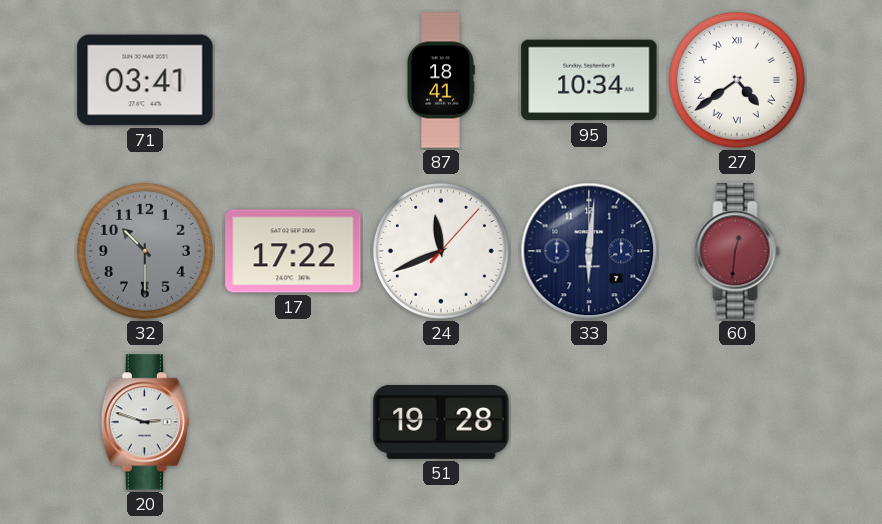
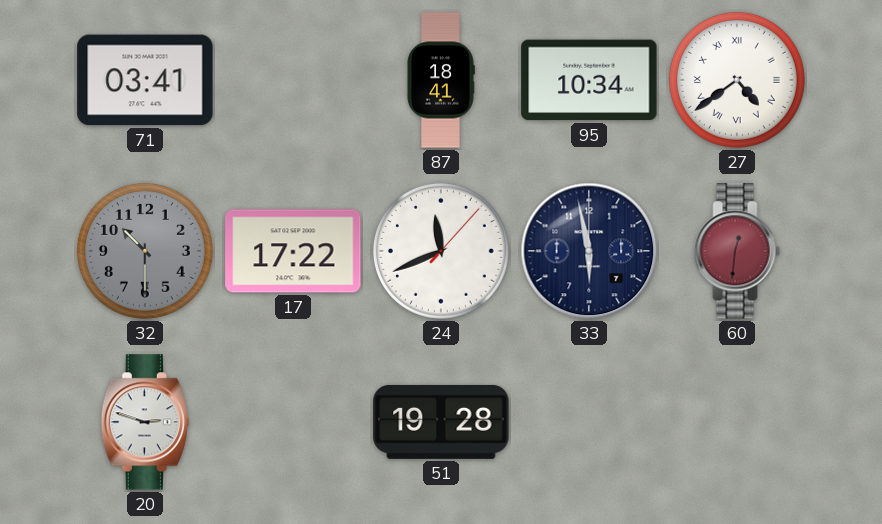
33: 6:01 -> 5:58 (589, 251)
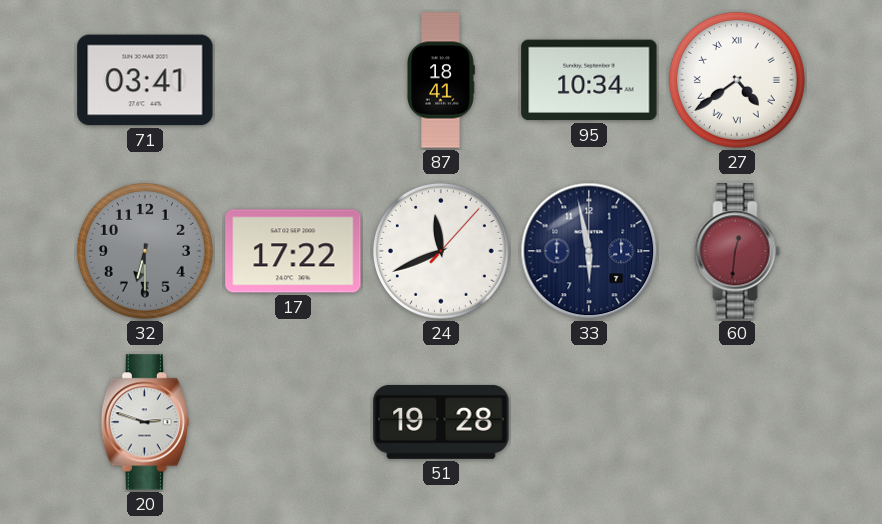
32: 10:30 -> 6:30 (145, 251)
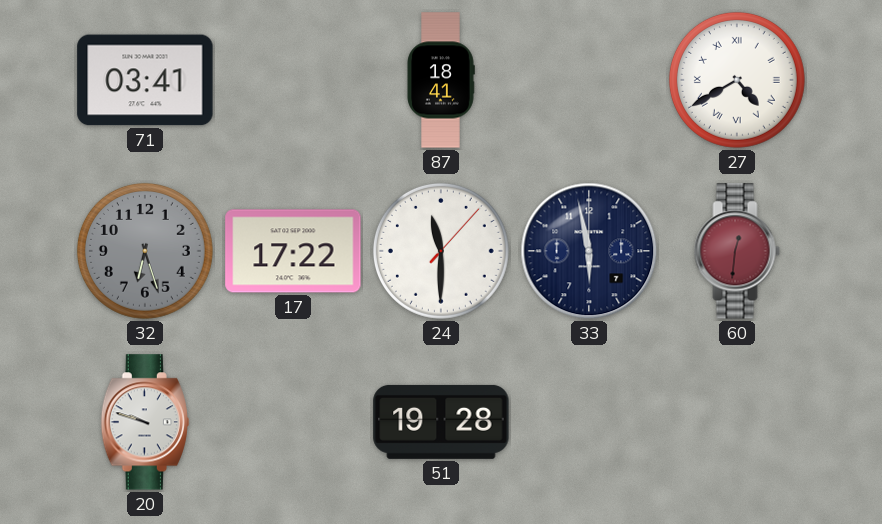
95: 10:34 -> none (589, 80)
27: 4:39 -> 4:40 (737, 80)
32: 6:30 -> 6:27 (145, 251)
24: 11:41 -> 11:30 (441, 251)
20: 2:48 -> 9:48 (145, 422)
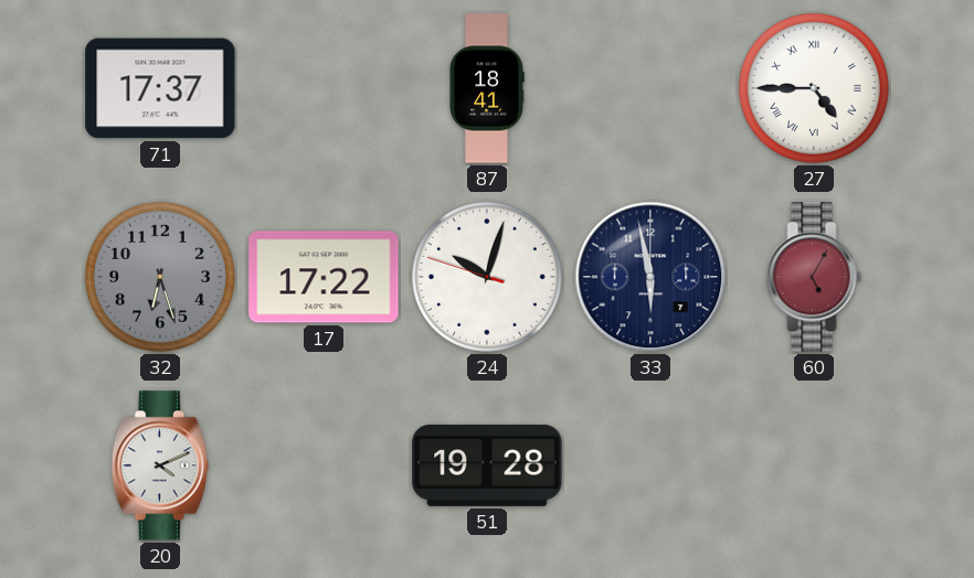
71: 03:41 -> 17:37 (160, 88)
27: 4:40 -> 4:45 (814, 88)
24: 11:30 -> 10:02 (487, 277)
60: 12:31 -> 5:05 (814, 277)
20: 9:48 -> 4:11 (160, 465)
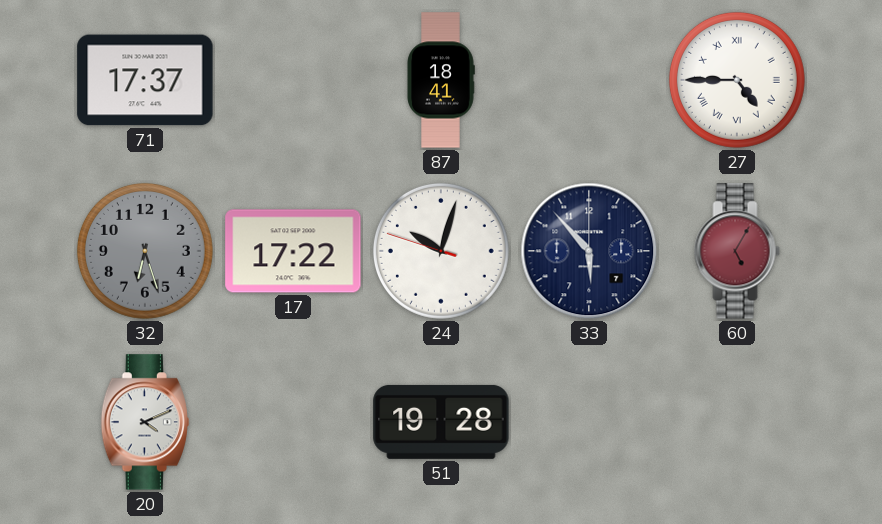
33: 5:58 -> 5:53 (589, 251)
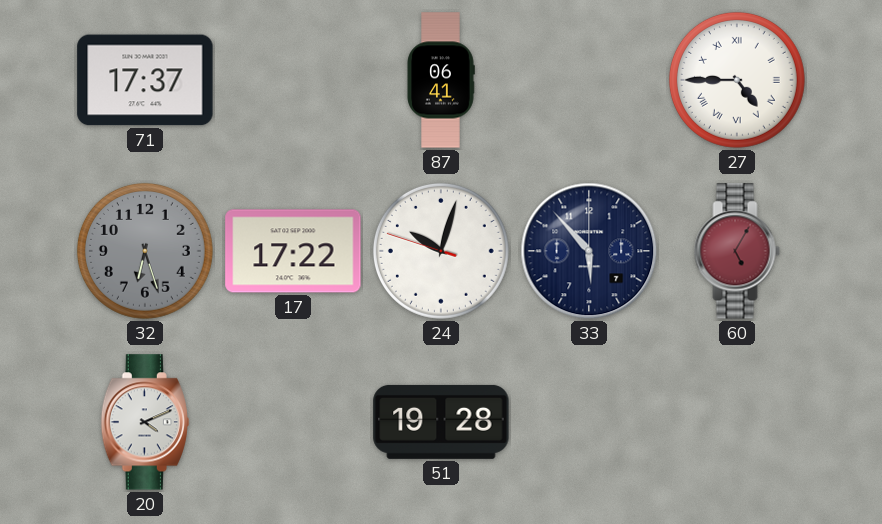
87: 18:41 -> 06:41 (441, 80)
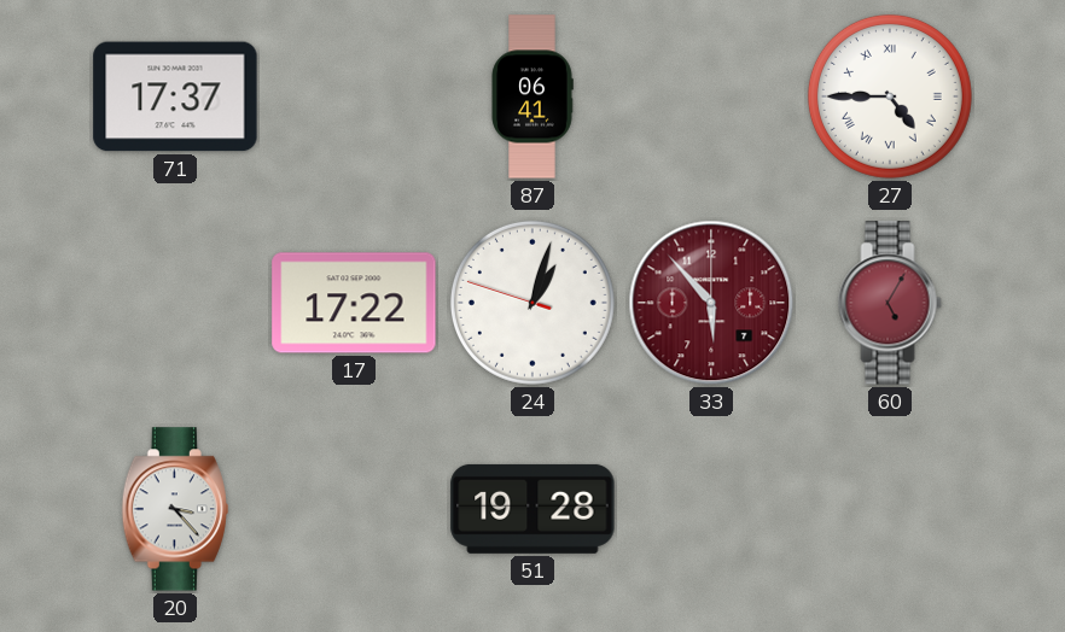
32: 6:27 -> none (145, 251)
24: 10:02 -> 1:02 (532, 303)
33 dial: navy -> burgundy (711, 303)
20: 4:11 -> 3:23 (175, 509)
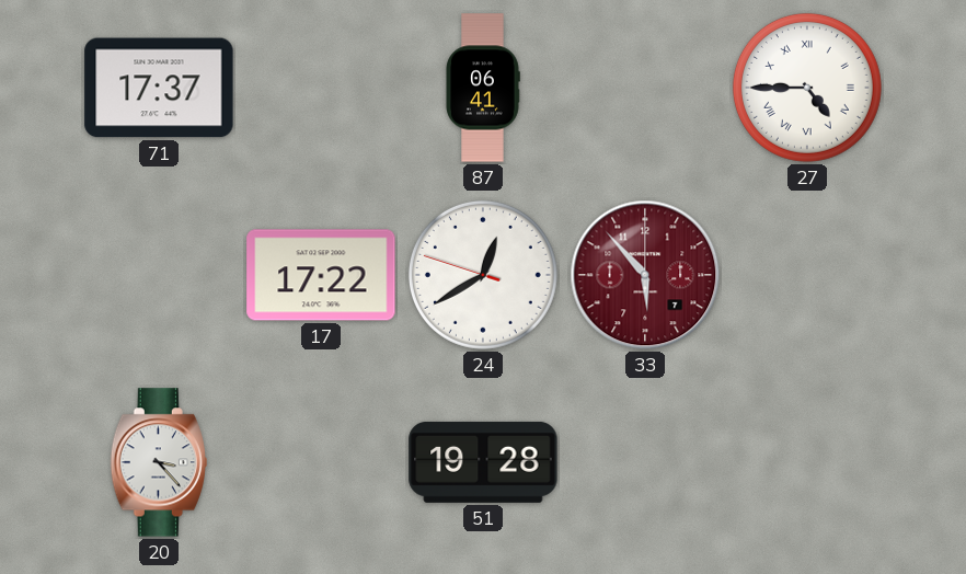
24: 1:02 -> 12:39 (483, 275)
60: 5:05 -> none (890, 303)
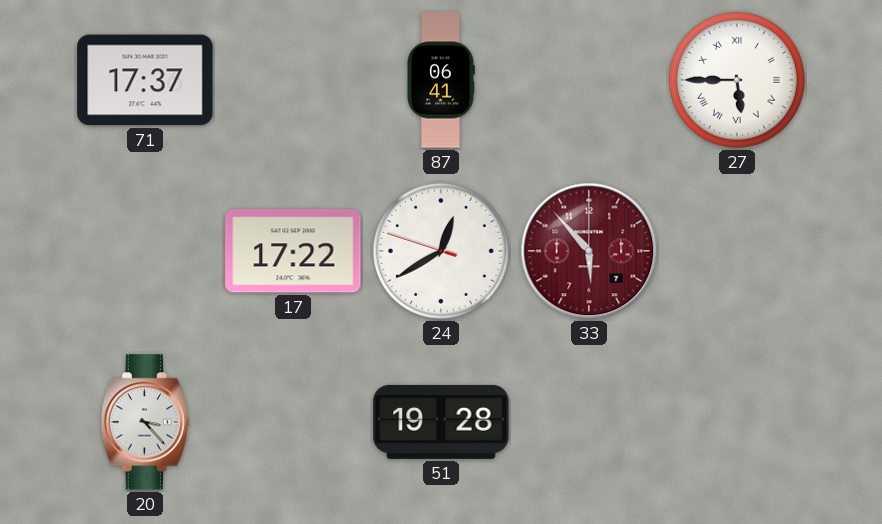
27: 4:45 -> 5:45 (737, 80)
